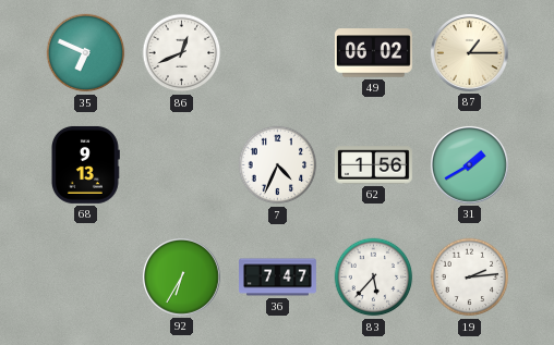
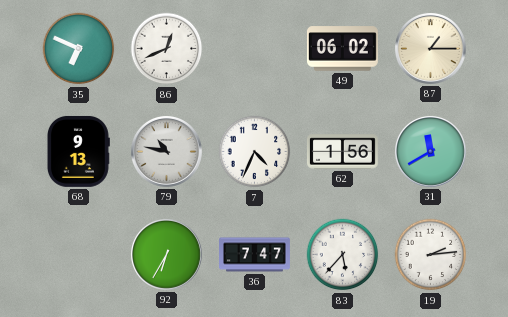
79: none -> 10:47 (166, 151)
31: 1:40 -> 11:40 (430, 151)
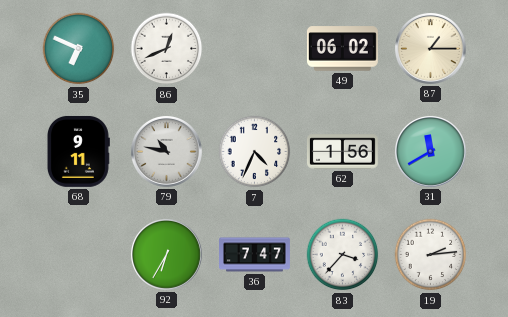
68: 9:13 -> 9:11 (78, 151)
83: 5:37 -> 3:37 (343, 255)
